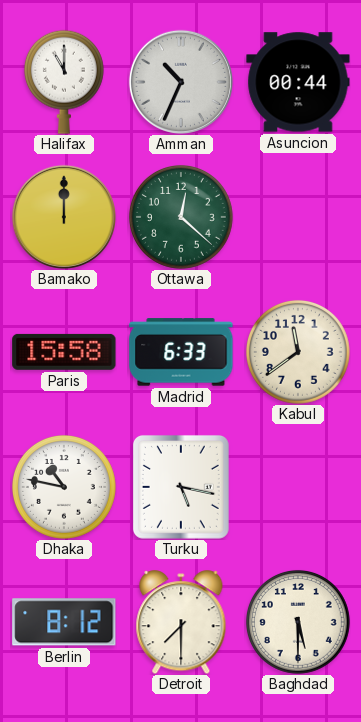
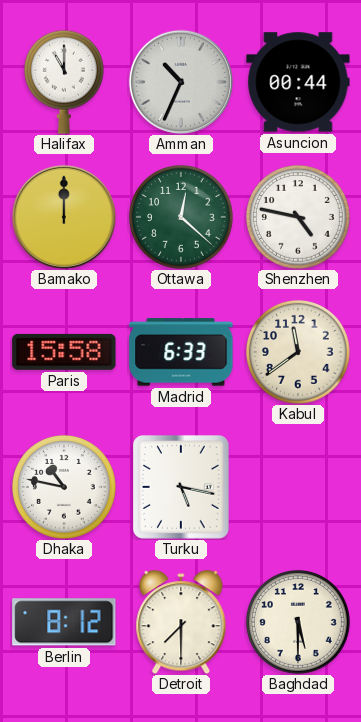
Shenzhen: none -> 4:47 (298, 217)
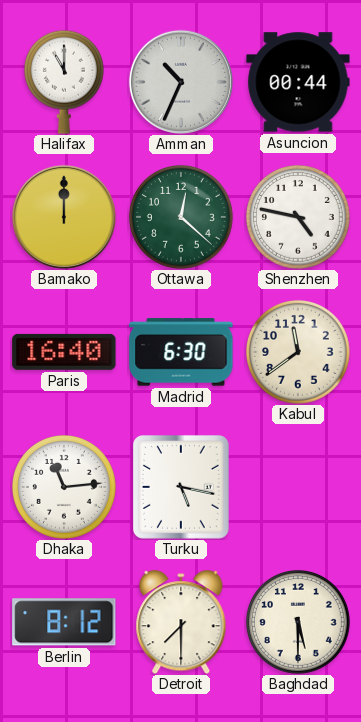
Paris: 15:58 -> 16:40 (64, 352)
Madrid: 6:33 -> 6:30 (181, 352)
Dhaka: 10:47 -> 11:14 (64, 487)
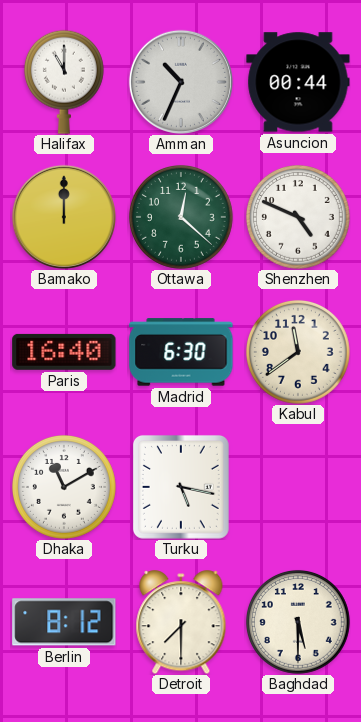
Shenzhen: 4:47 -> 4:49 (298, 217)
Dhaka: 11:14 -> 11:10 (64, 487)
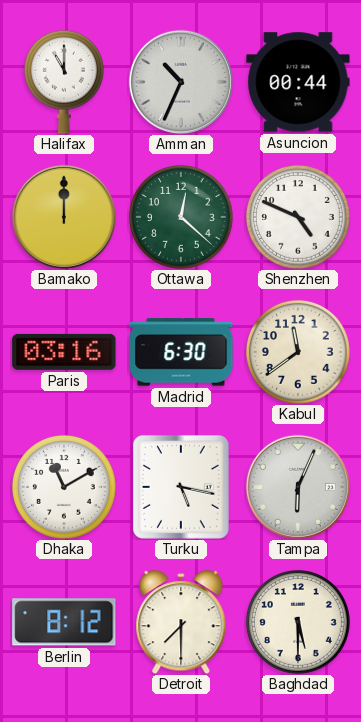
Paris: 16:40 -> 03:16 (64, 352)
Tampa: none -> 6:04 (298, 487)
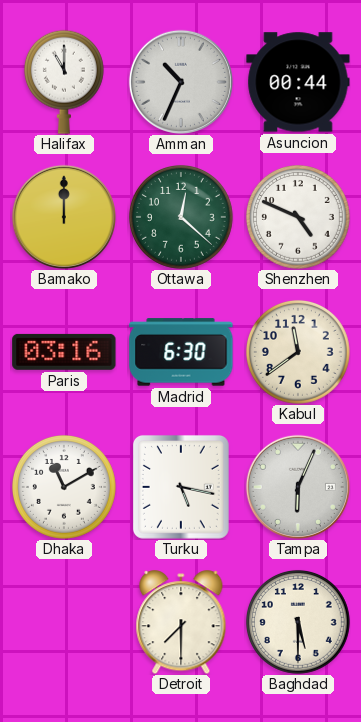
Berlin: 8:12 -> none (64, 622)
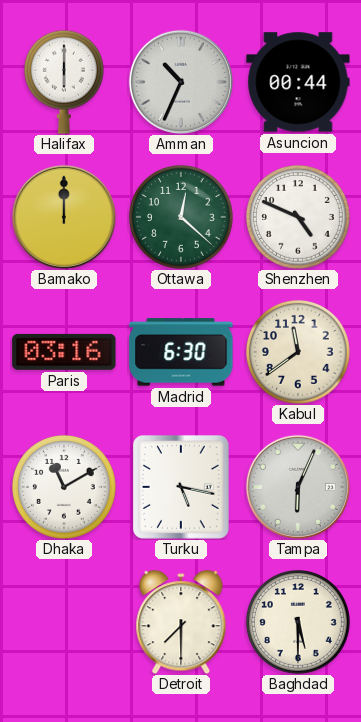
Halifax: 11:00 -> 6:00 (64, 82)
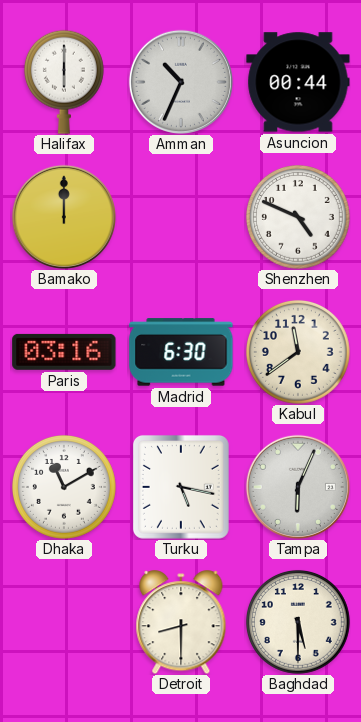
Ottawa: 12:22 -> none (181, 217)
Detroit: 7:30 -> 8:30 (181, 622)
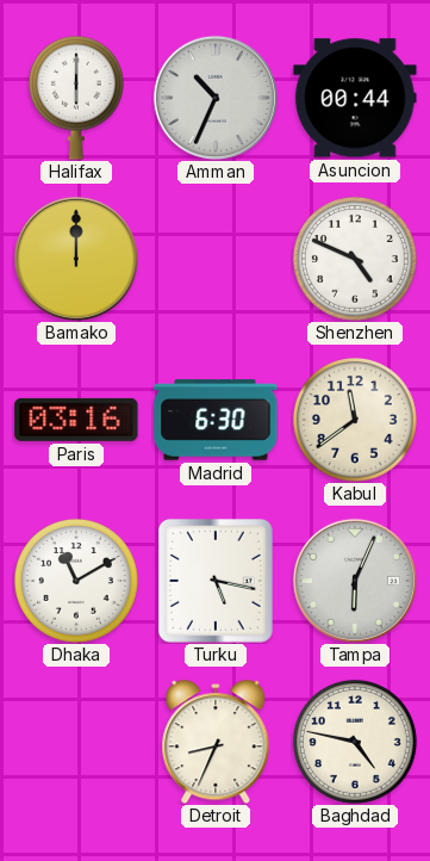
Detroit: 8:30 -> 8:34 (216, 742)
Baghdad: 5:30 -> 4:47 (355, 742)
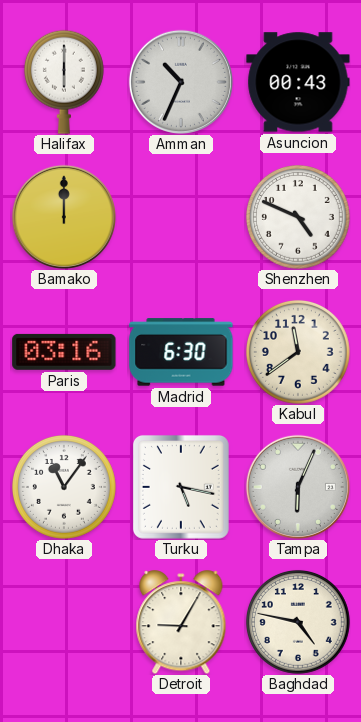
Asuncion: 00:44 -> 00:43 (298, 82)
Dhaka: 11:10 -> 11:06 (64, 487)
Detroit: 8:34 -> 9:05 (181, 622)
